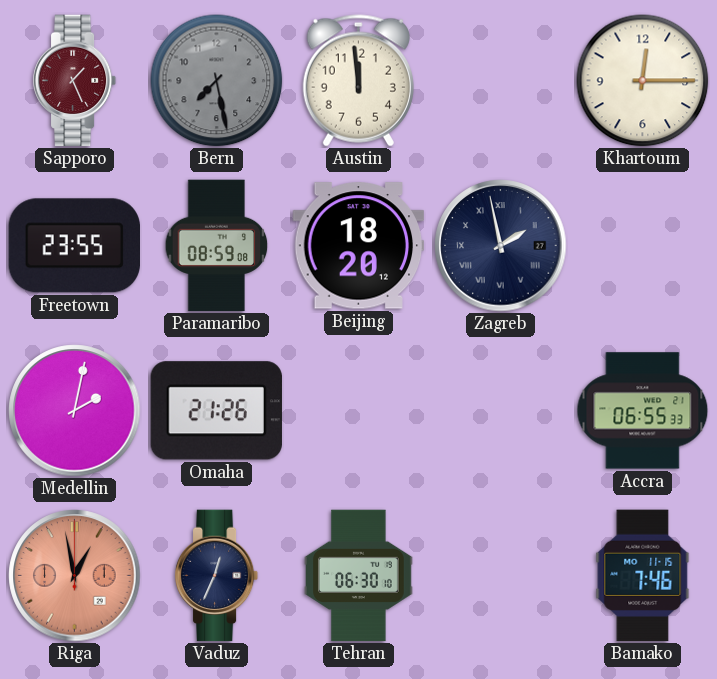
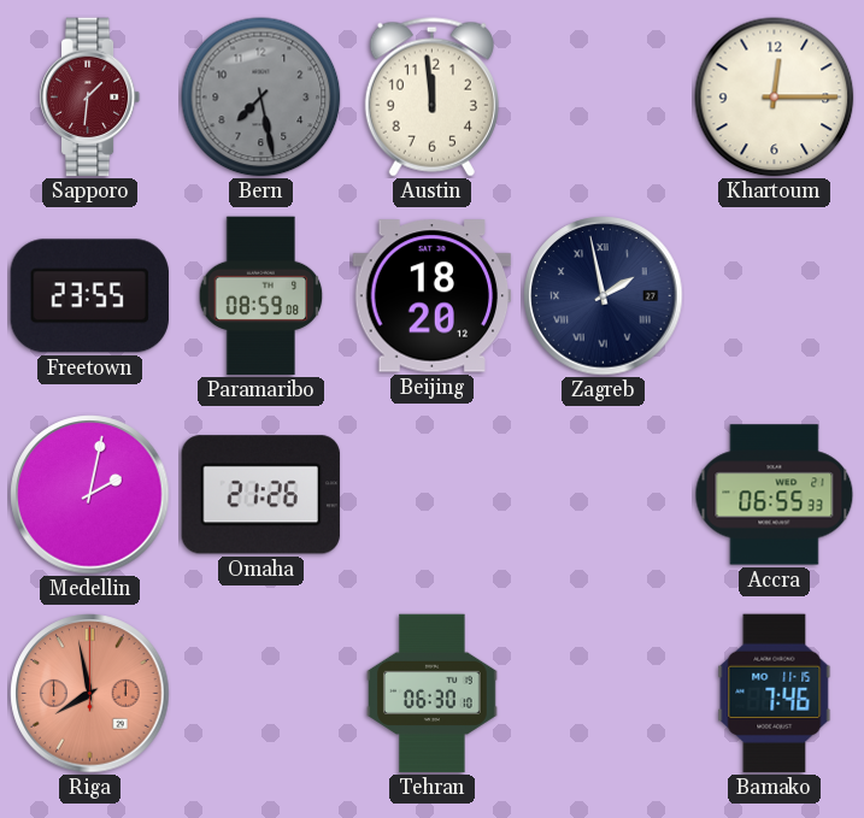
Sapporo: 1:26 -> 1:31 (90, 98)
Riga: 12:58 -> 7:58 (90, 694)
Vaduz: 12:34 -> none (217, 576)
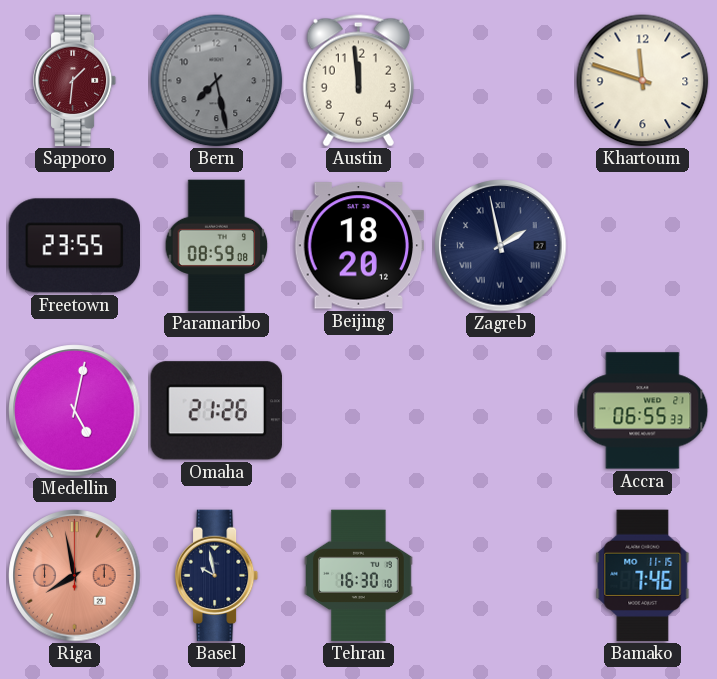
Khartoum: 12:15 -> 11:48 (643, 81)
Medellin: 2:02 -> 5:02 (75, 411)
Basel: none -> 9:58 (217, 576)
Tehran: 06:30 -> 16:30 (359, 576)
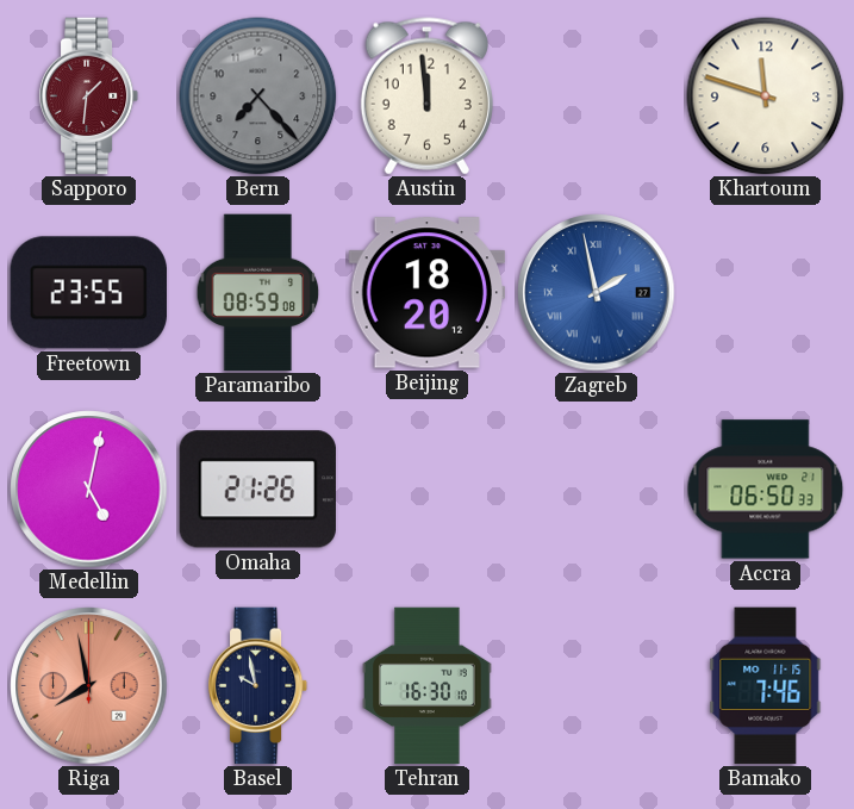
Bern: 7:28 -> 7:23 (258, 97)
Zagreb dial: navy -> blue (597, 293)
Accra: 06:55 -> 06:50 (766, 490)
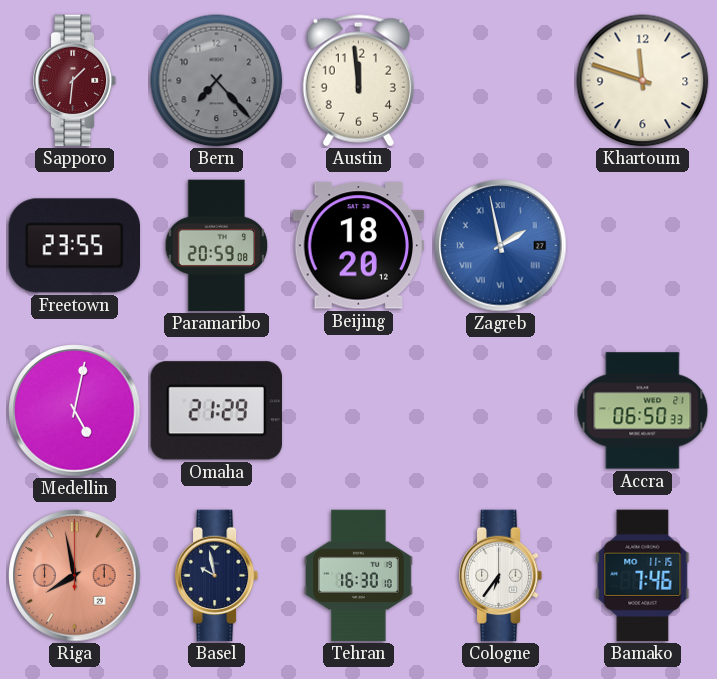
Paramaribo: 08:59 -> 20:59 (217, 246)
Omaha: 21:26 -> 21:29 (216, 411)
Cologne: none -> 6:36 (501, 576)
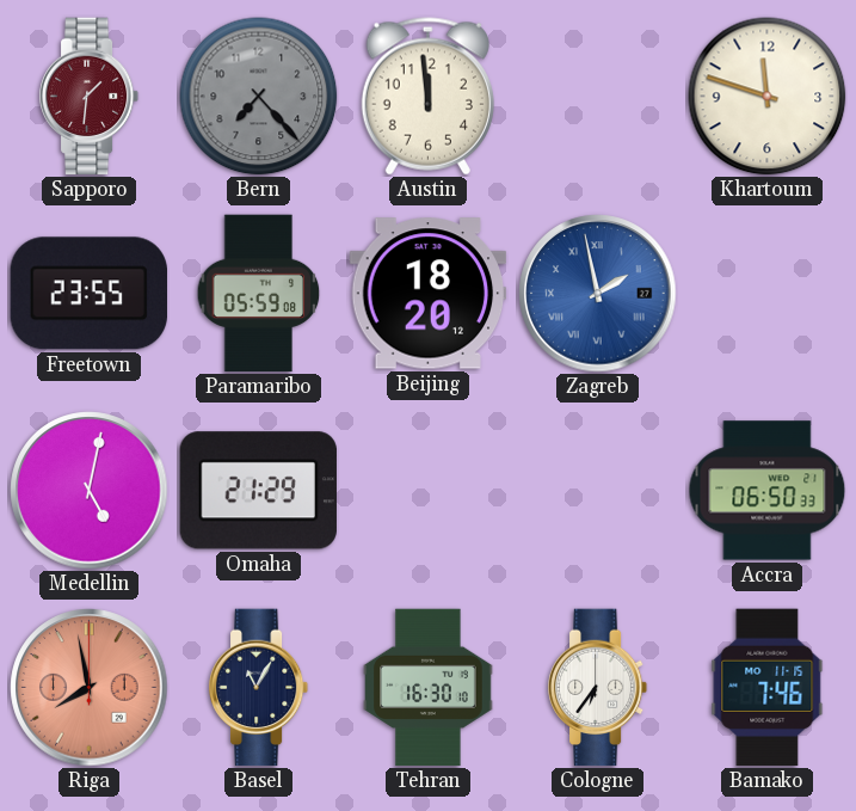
Paramaribo: 20:59 -> 05:59 (259, 294)
Basel: 9:58 -> 11:05 (259, 688)
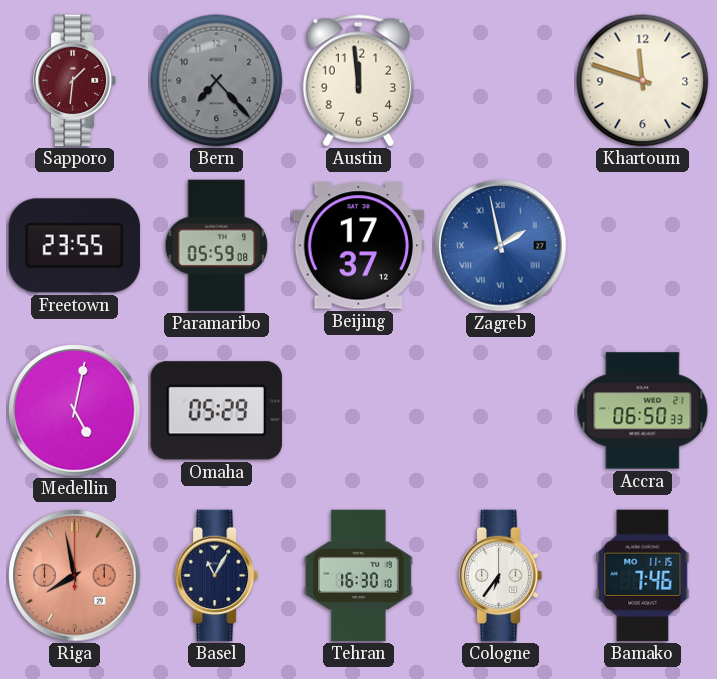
Beijing: 18:20 -> 17:37 (359, 246)
Omaha: 21:29 -> 05:29 (216, 411)
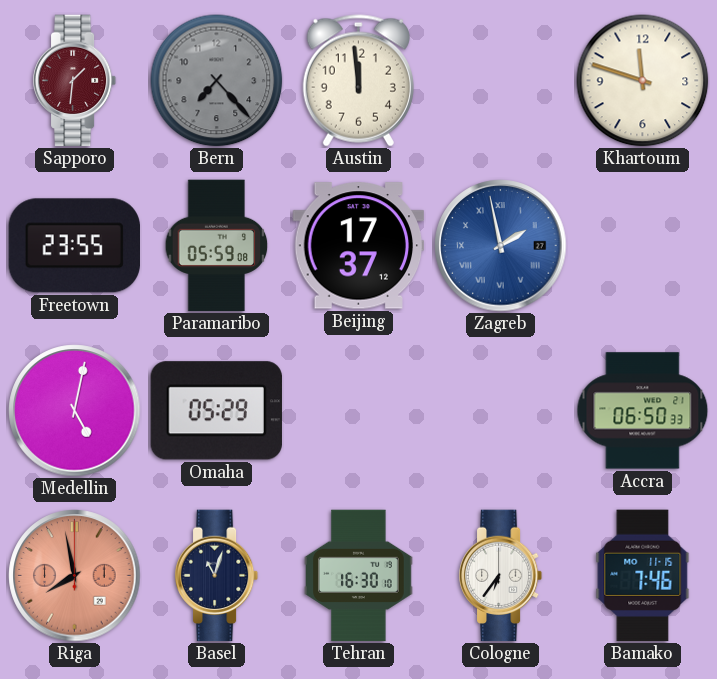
Basel: 11:05 -> 11:03 (217, 576)
